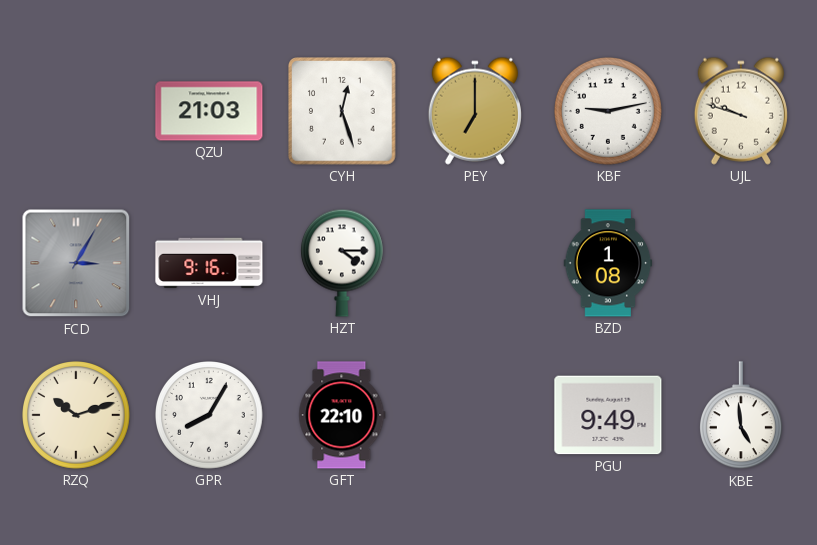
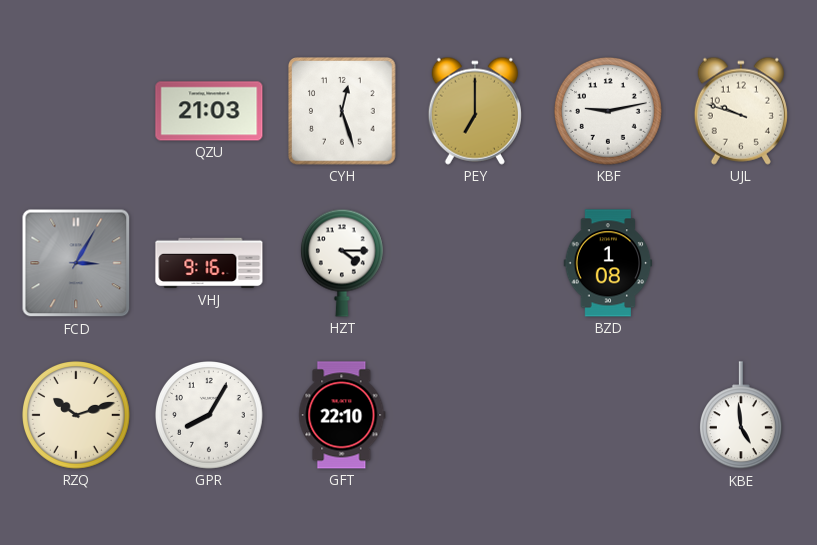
PGU: 9:49 -> none (608, 415)
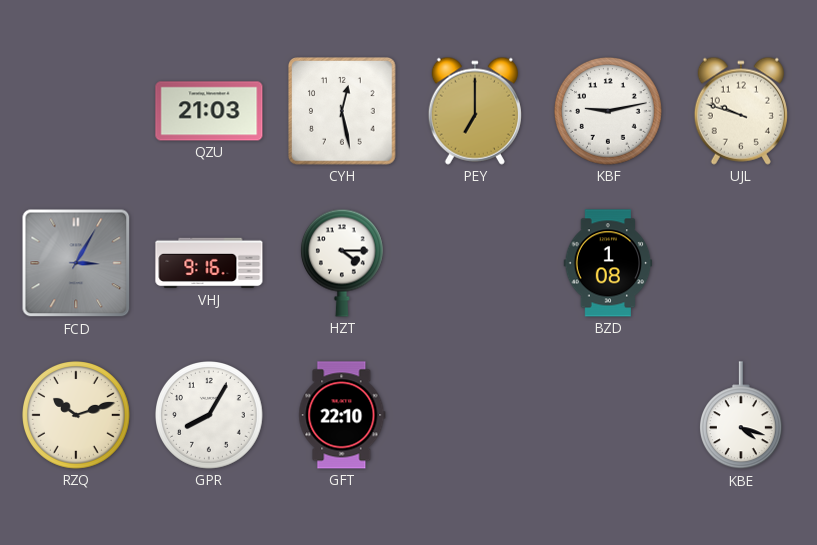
CYH: 12:27 -> 12:28 (342, 111)
KBE: 4:59 -> 4:18 (741, 416)
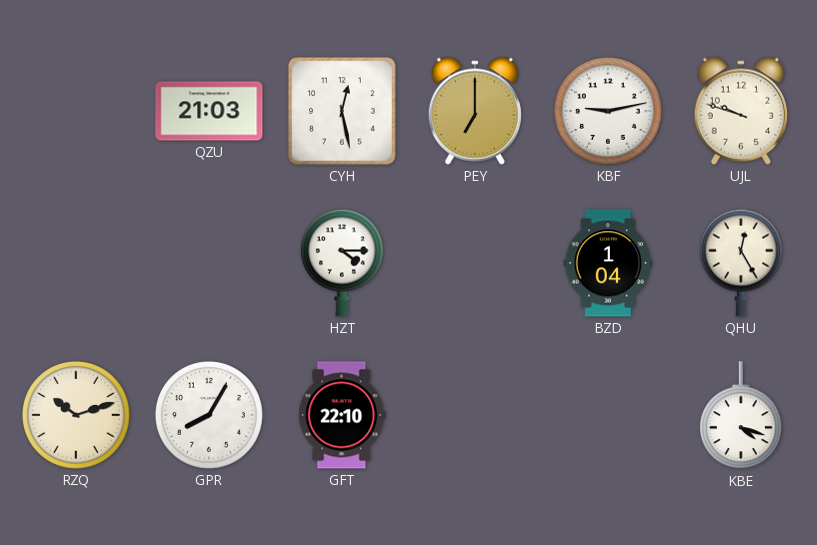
FCD: 3:05 -> none (76, 263)
VHJ: 9:16 -> none (209, 263)
BZD: 1:08 -> 1:04 (608, 263)
QHU: none -> 12:25 (741, 263)
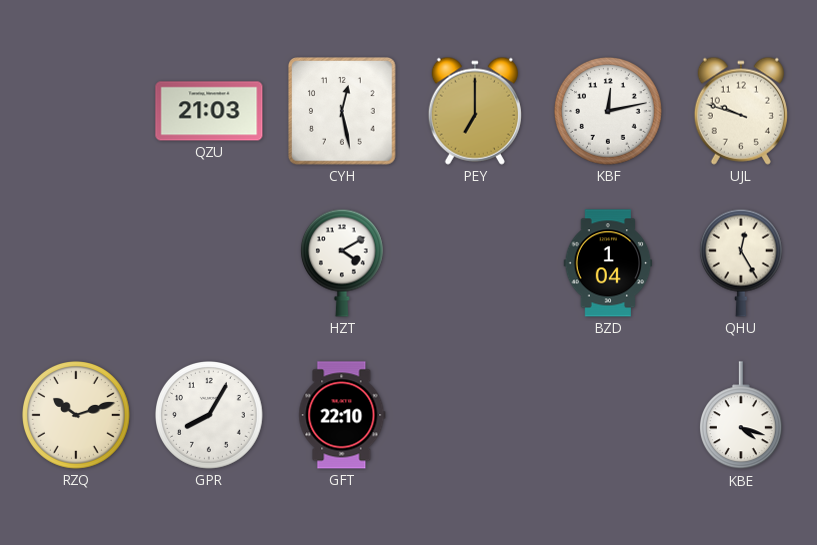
KBF: 9:13 -> 12:13 (609, 112)
HZT: 4:15 -> 4:10 (342, 263)
